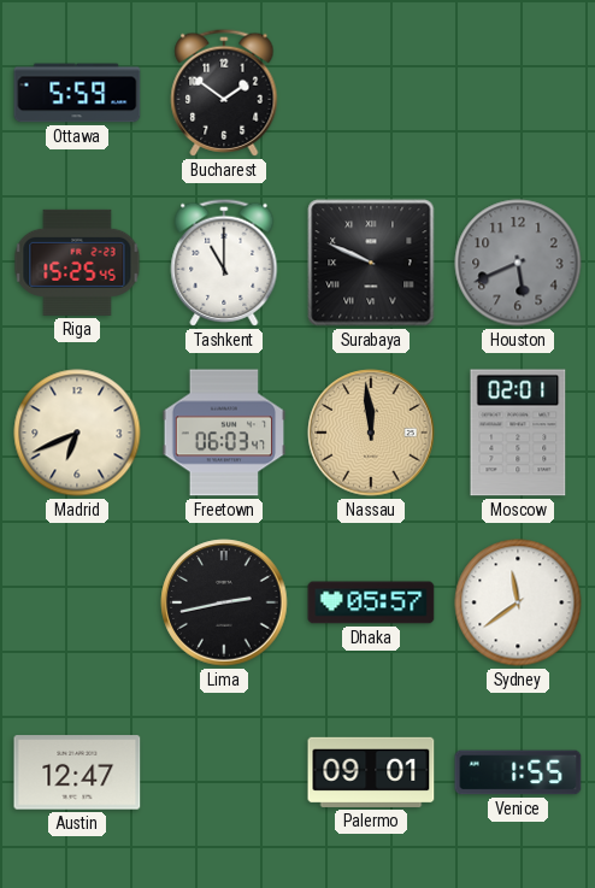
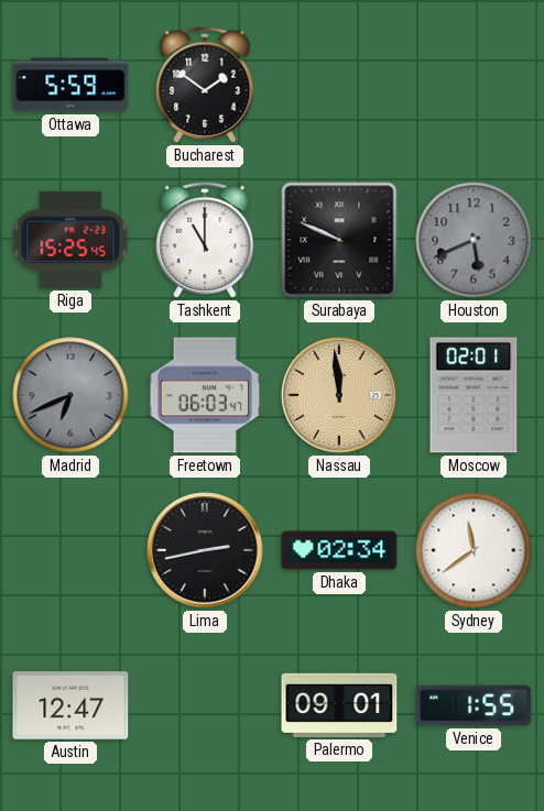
Madrid dial: cream -> grey (70, 395)
Dhaka: 05:57 -> 02:34 (339, 550)
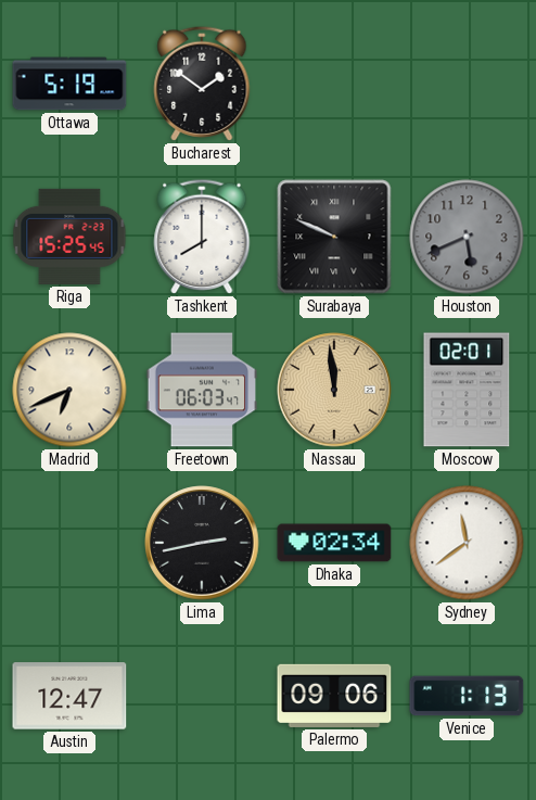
Ottawa: 5:59 -> 5:19 (69, 84)
Tashkent: 11:00 -> 8:00 (202, 237)
Madrid dial: grey -> cream (69, 390)
Palermo: 09:01 -> 09:06 (334, 696)
Venice: 1:55 -> 1:13 (467, 696)
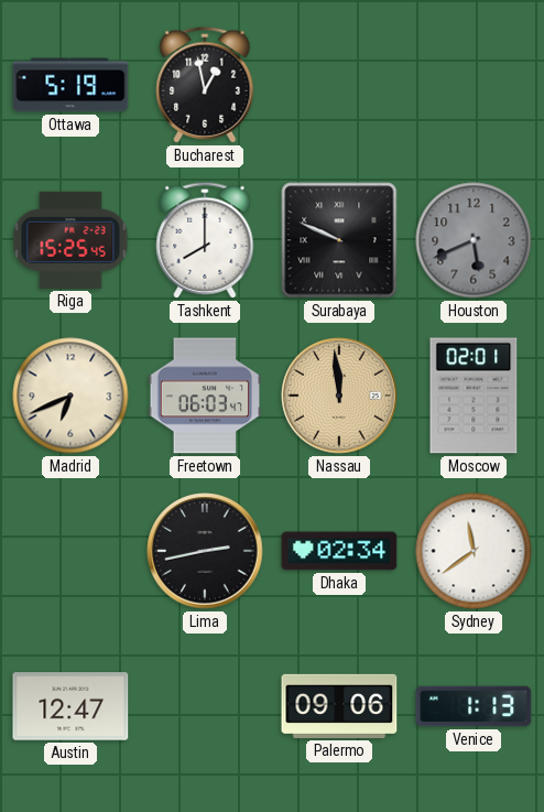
Bucharest: 1:51 -> 12:58 (205, 85)
